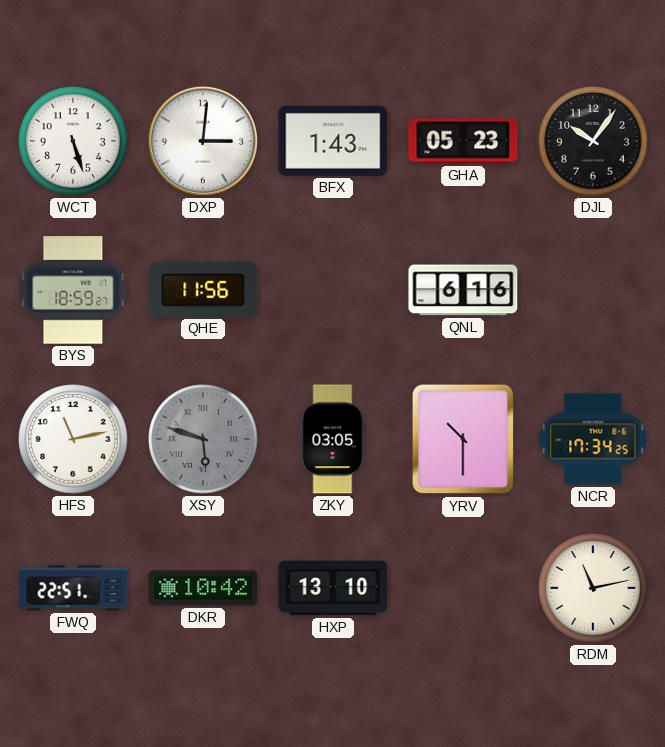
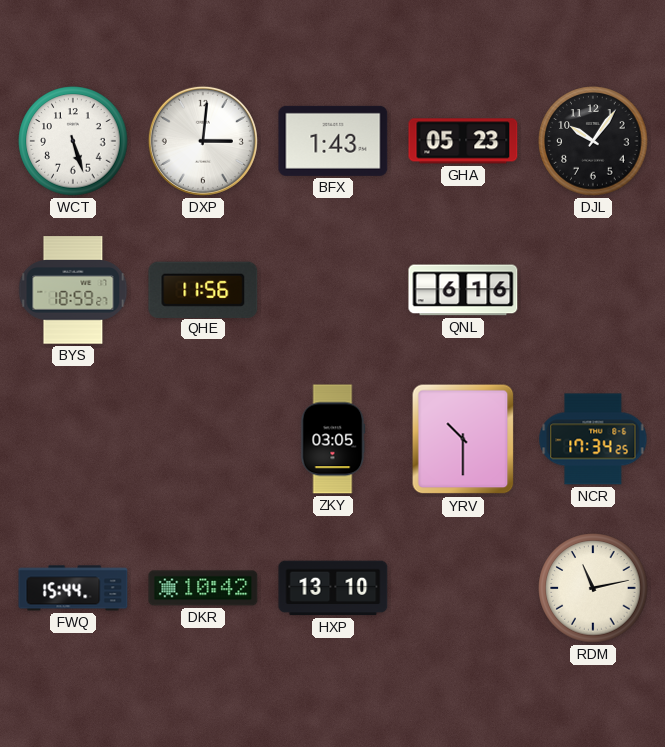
HFS: 11:13 -> none (73, 439)
XSY: 5:48 -> none (203, 439)
FWQ: 22:51 -> 15:44 (73, 588)
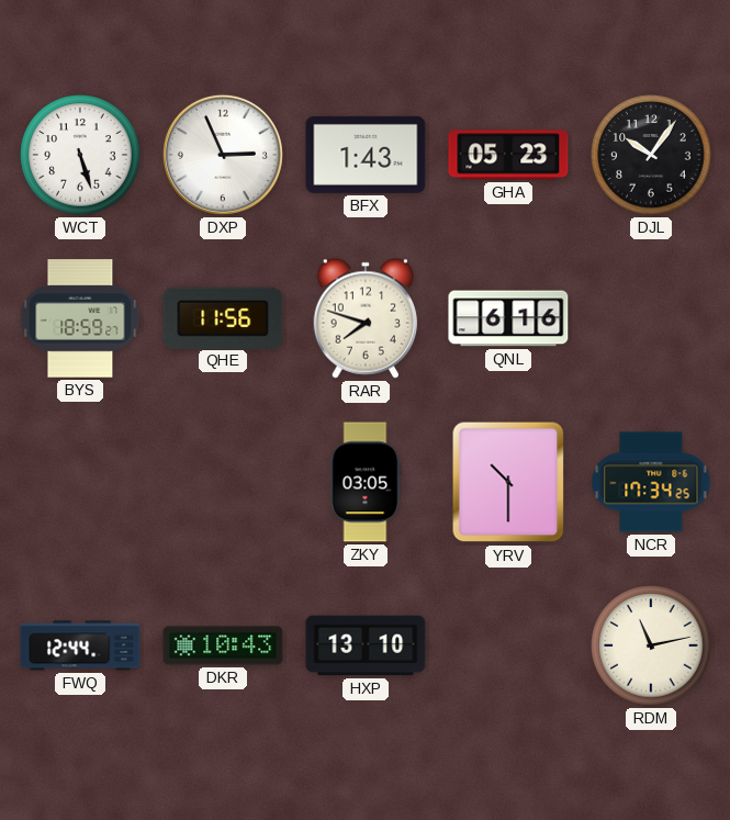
DXP: 3:01 -> 2:56 (223, 155)
RAR: none -> 7:48 (366, 318)
FWQ: 15:44 -> 12:44 (80, 645)
DKR: 10:42 -> 10:43 (223, 645)
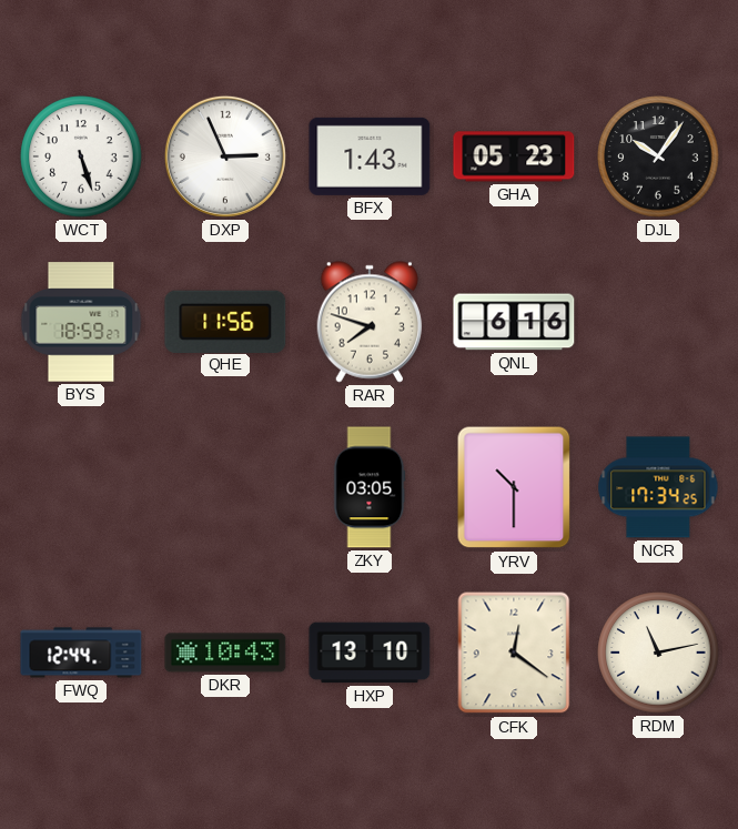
CFK: none -> 12:21 (514, 653)
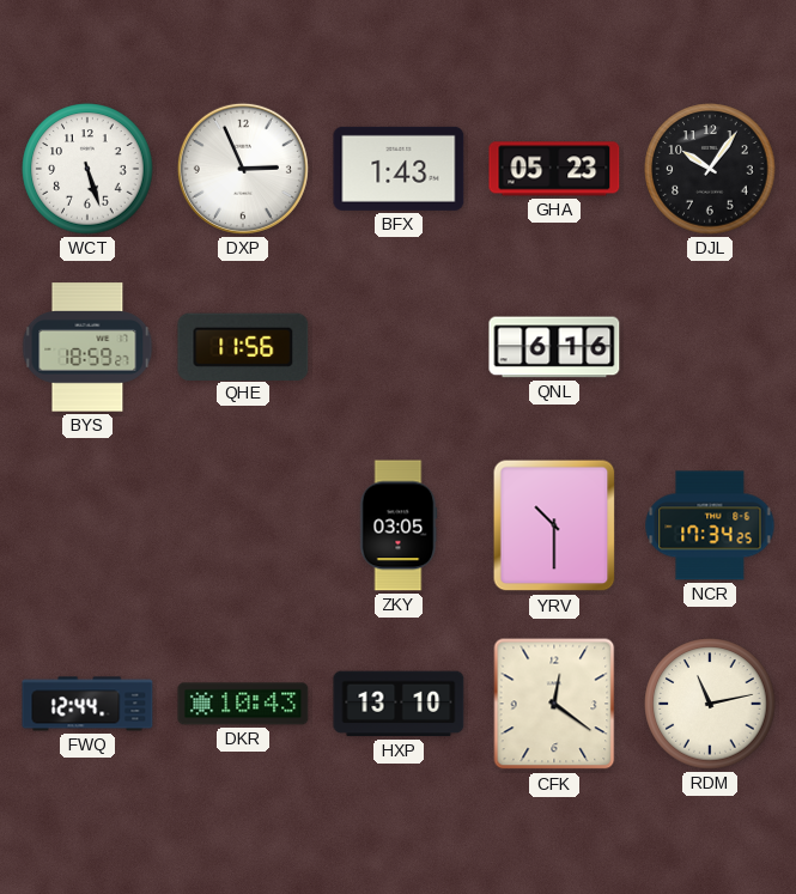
RAR: 7:48 -> none (370, 322)
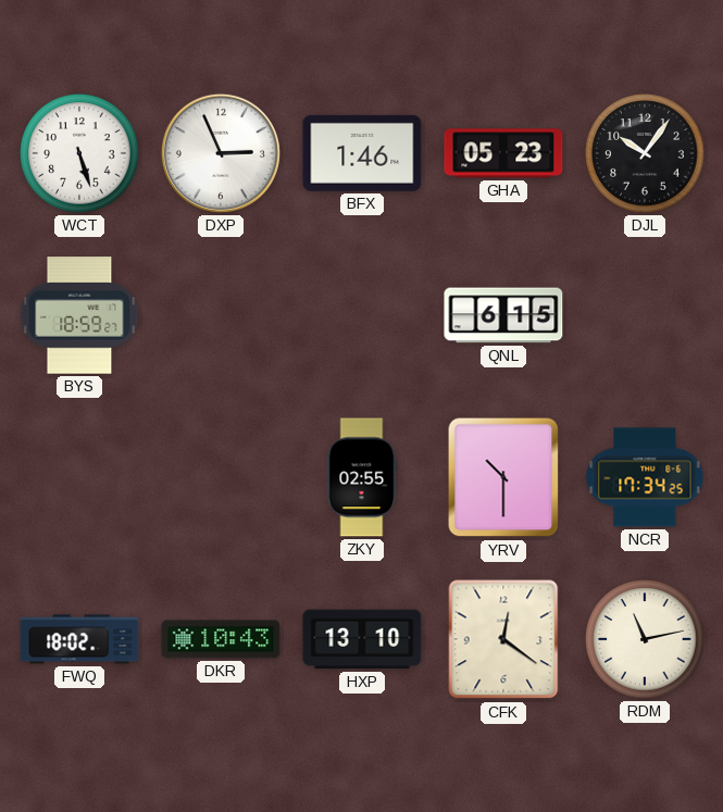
BFX: 1:43 -> 1:46 (362, 153)
QHE: 11:56 -> none (243, 346)
QNL: 6:16 -> 6:15 (503, 315)
ZKY: 03:05 -> 02:55 (362, 477)
FWQ: 12:44 -> 18:02 (79, 639)
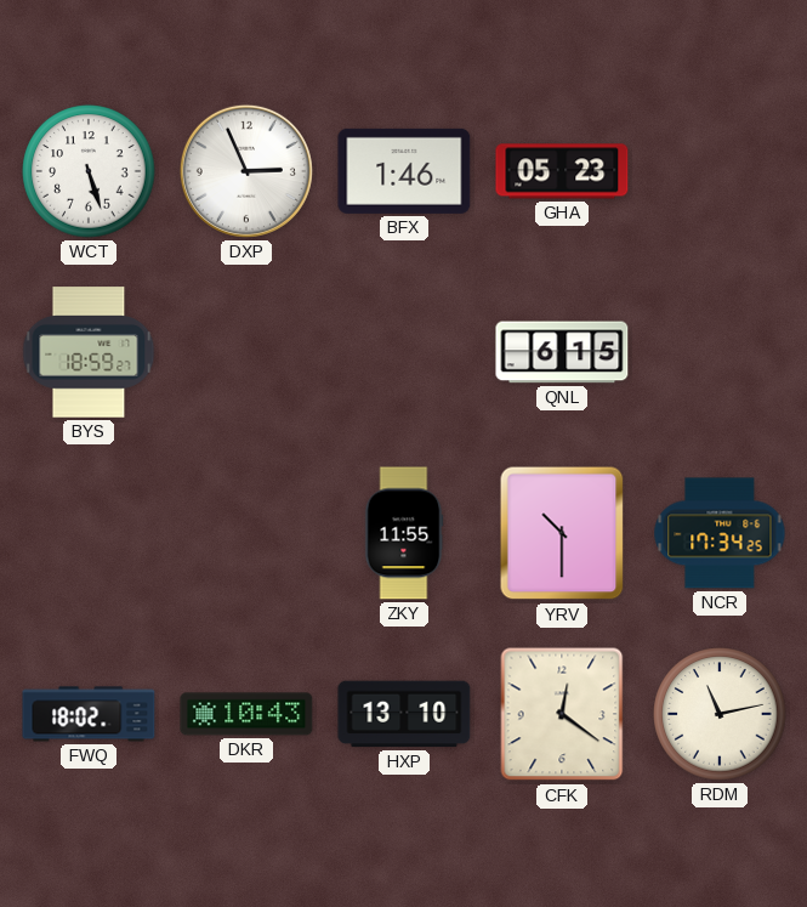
DJL: 10:06 -> none (645, 153)
ZKY: 02:55 -> 11:55 (404, 533)
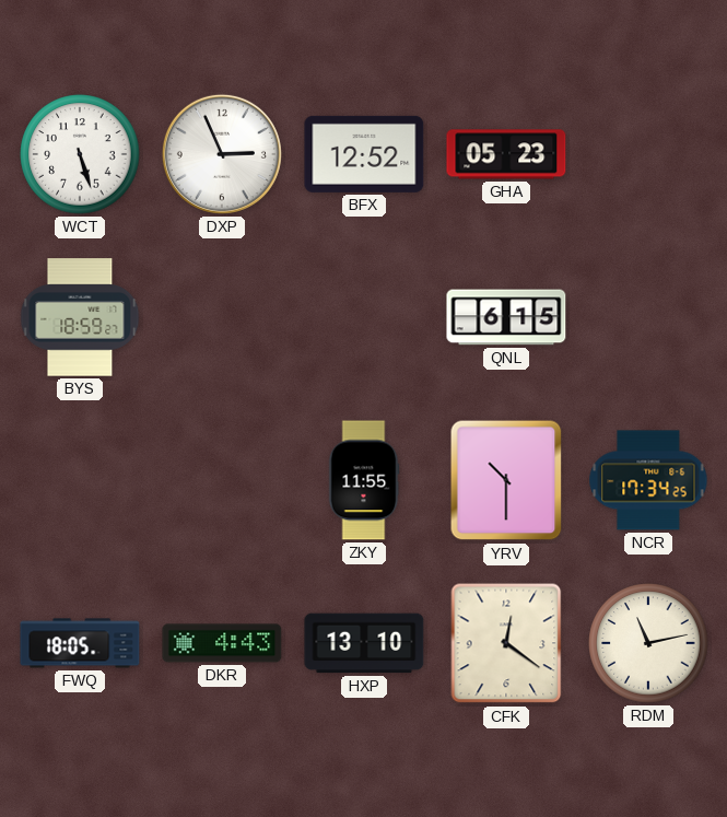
BFX: 1:46 -> 12:52 (364, 154)
FWQ: 18:02 -> 18:05 (80, 643)
DKR: 10:43 -> 4:43 (222, 643)
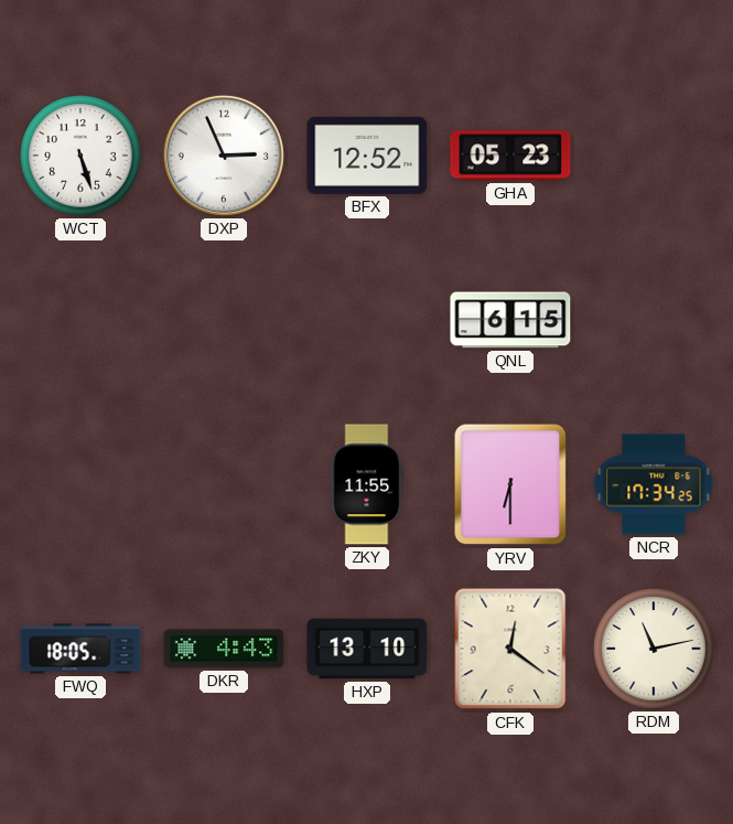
BYS: 18:59 -> none (80, 317)
YRV: 10:30 -> 6:30 (510, 484)
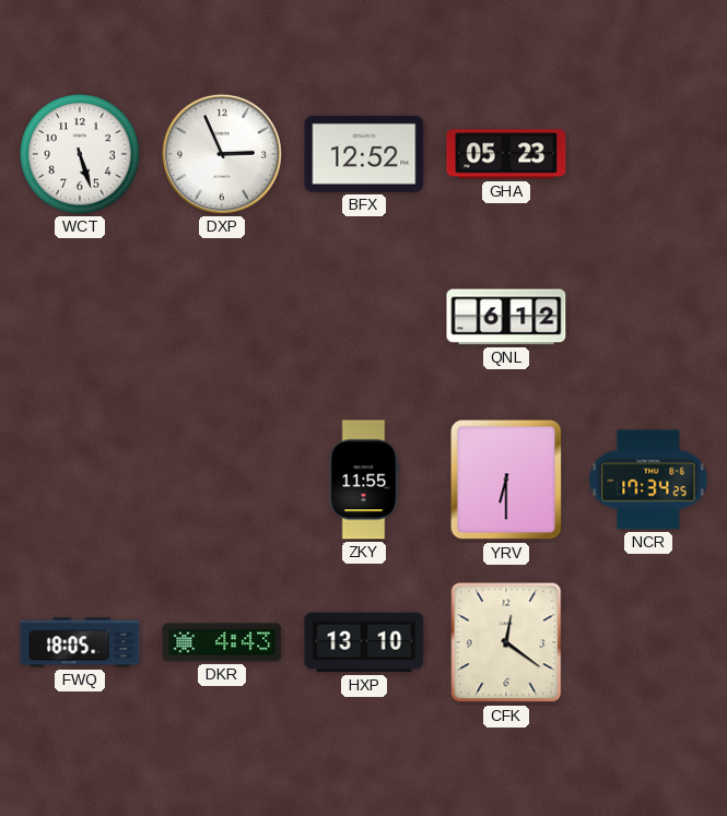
QNL: 6:15 -> 6:12 (506, 317)
RDM: 11:13 -> none (654, 649)
